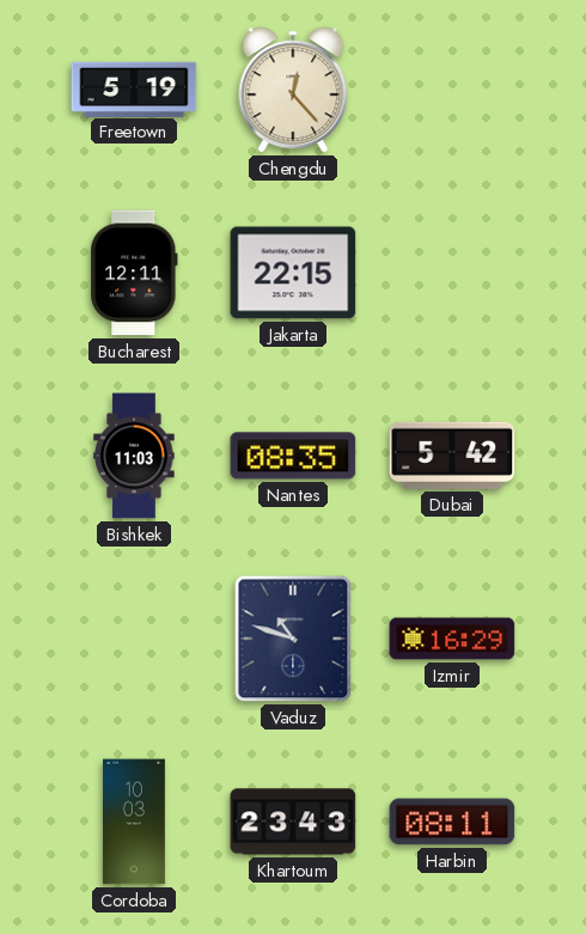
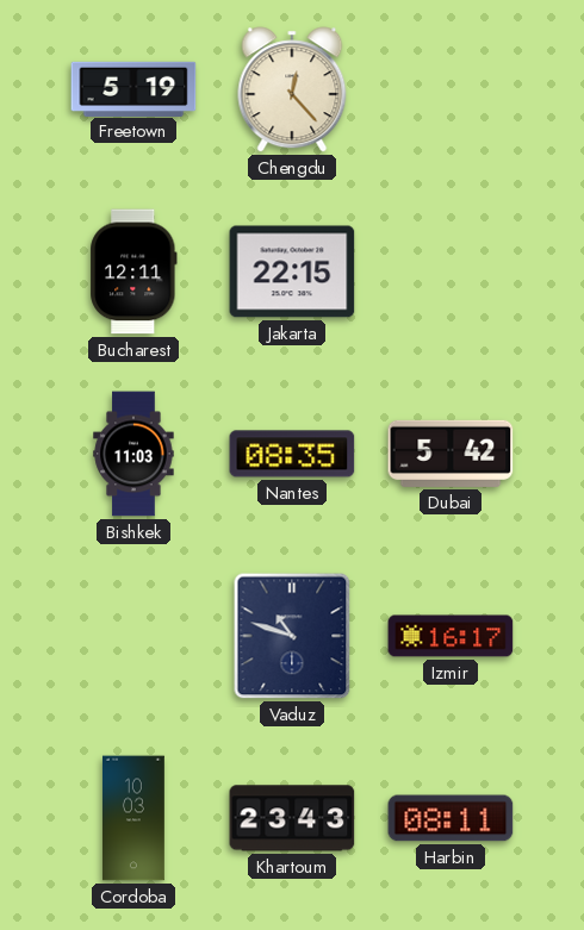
Izmir: 16:29 -> 16:17 (451, 636)
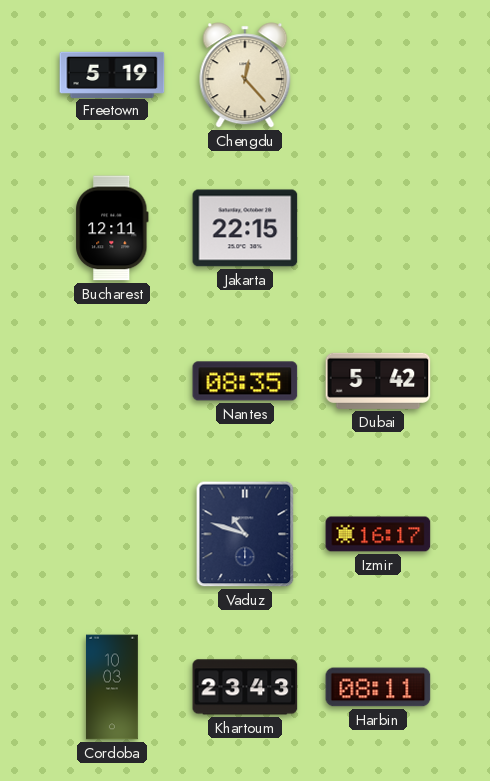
Bishkek: 11:03 -> none (133, 454)
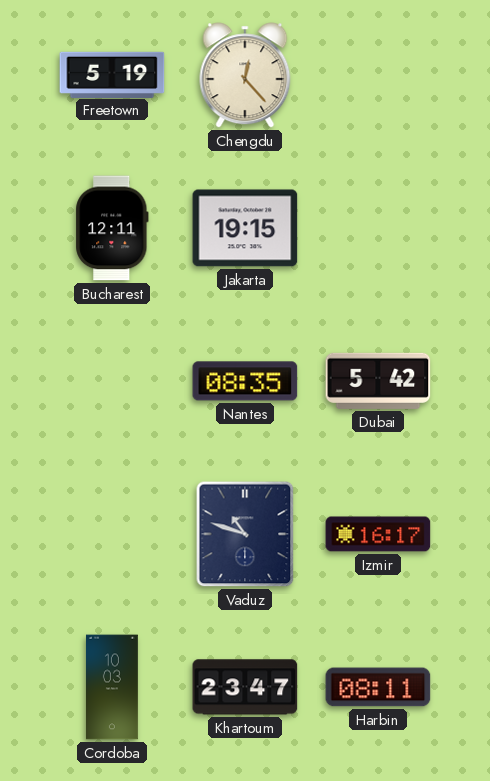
Jakarta: 22:15 -> 19:15 (245, 228)
Khartoum: 23:43 -> 23:47 (245, 687)
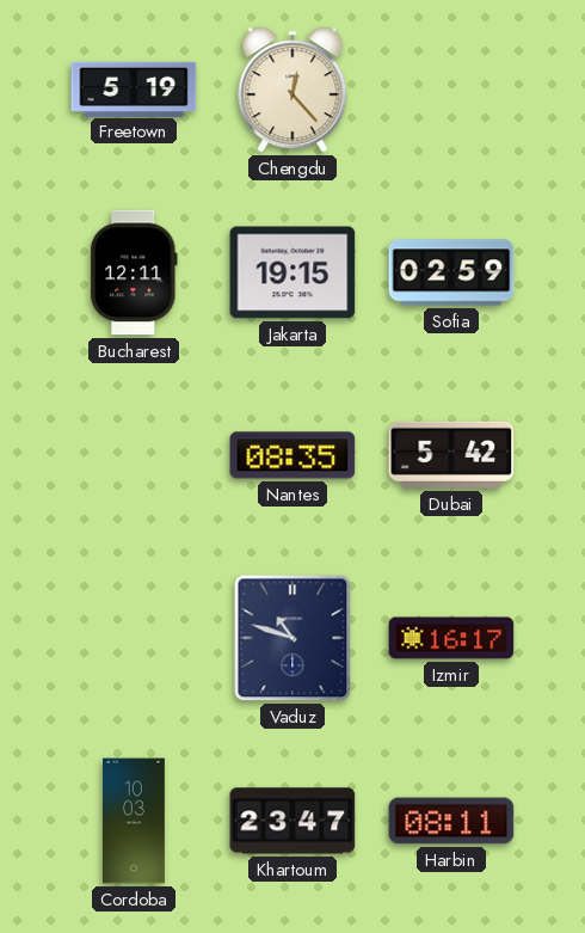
Sofia: none -> 02:59 (451, 272)
